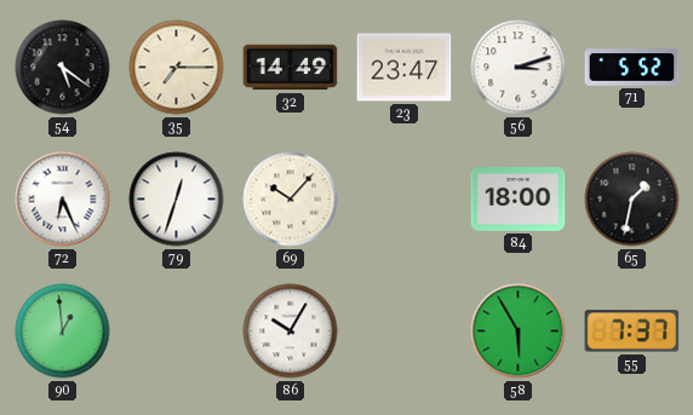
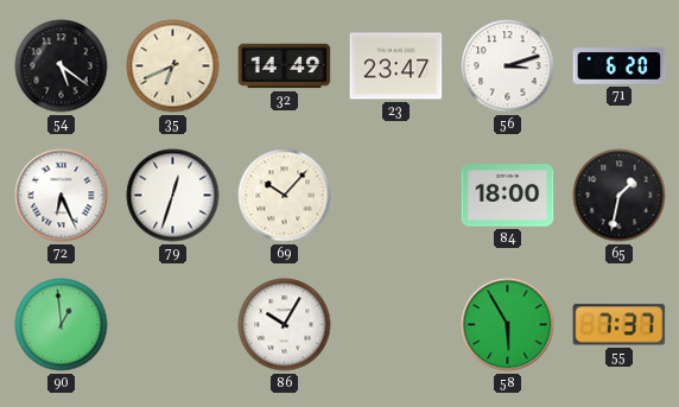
35: 7:15 -> 6:41 (173, 66)
71: 5:52 -> 6:20 (620, 66)
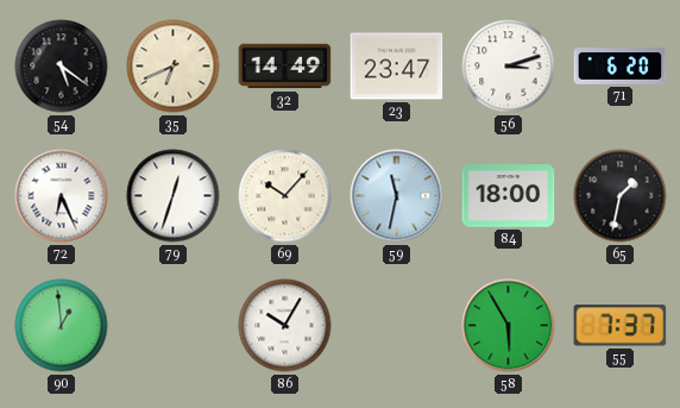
59: none -> 11:32 (397, 196)
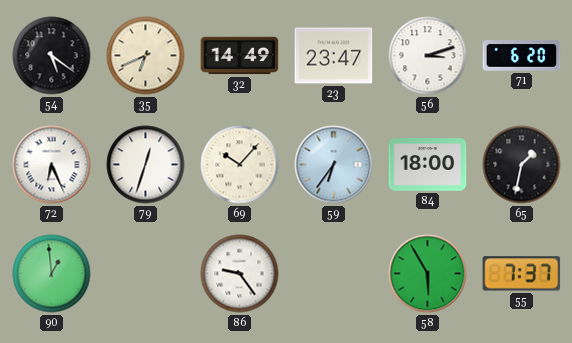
59: 11:32 -> 6:36 (334, 165)
86: 10:05 -> 9:24 (240, 274)
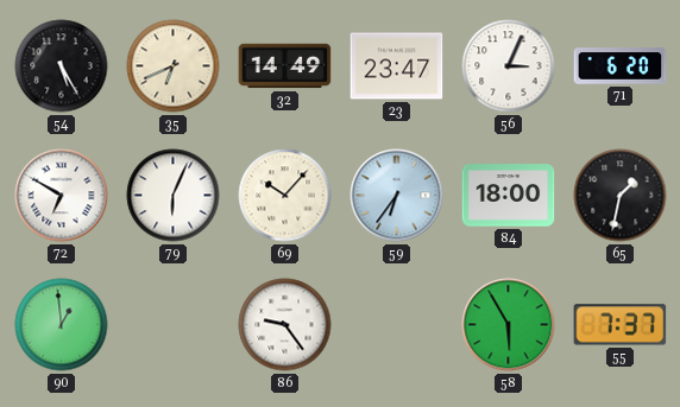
54: 5:21 -> 5:25 (62, 66)
56: 3:12 -> 3:04 (509, 66)
72: 6:26 -> 6:50 (62, 196)
79: 12:33 -> 6:04 (174, 196)
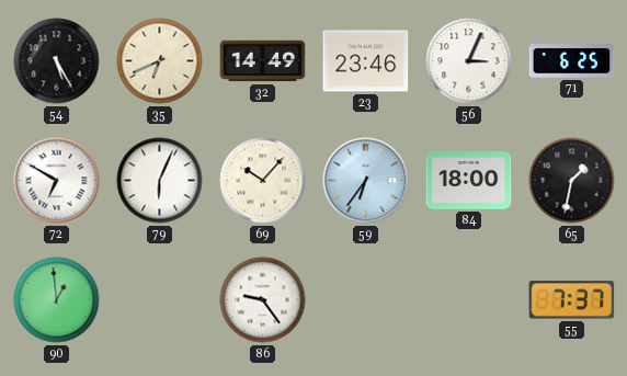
23: 23:47 -> 23:46 (366, 61)
71: 6:20 -> 6:25 (572, 61)
58: 5:55 -> none (509, 325)
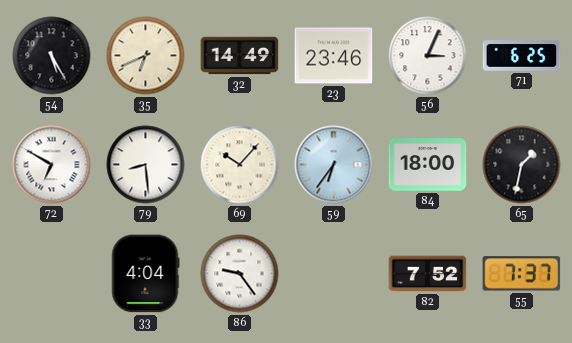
79: 6:04 -> 8:29 (146, 165)
90: 12:59 -> none (57, 300)
33: none -> 4:04 (145, 274)
82: none -> 7:52 (428, 274)
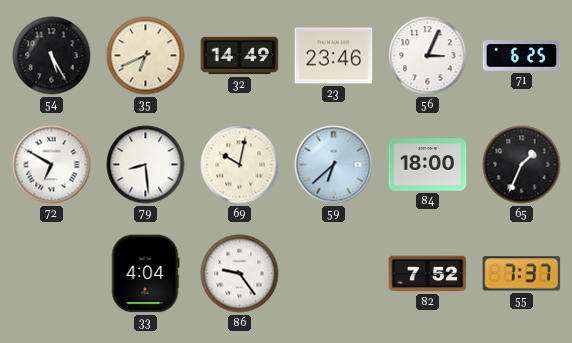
69: 10:07 -> 10:02 (240, 165)
59: 6:36 -> 6:38 (334, 165)
65: 1:32 -> 1:34 (522, 165)
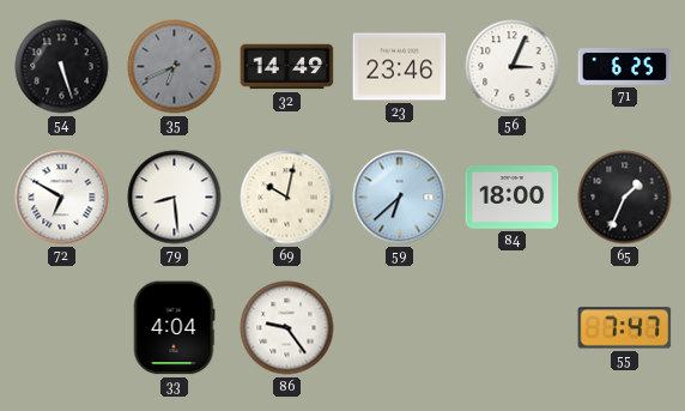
54: 5:25 -> 5:27 (62, 67)
35 dial: cream -> grey (175, 67)
82: 7:52 -> none (428, 274)
55: 7:37 -> 7:47 (625, 328)
